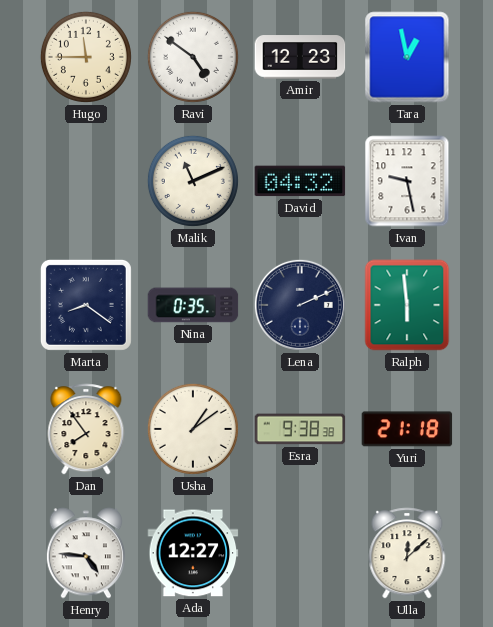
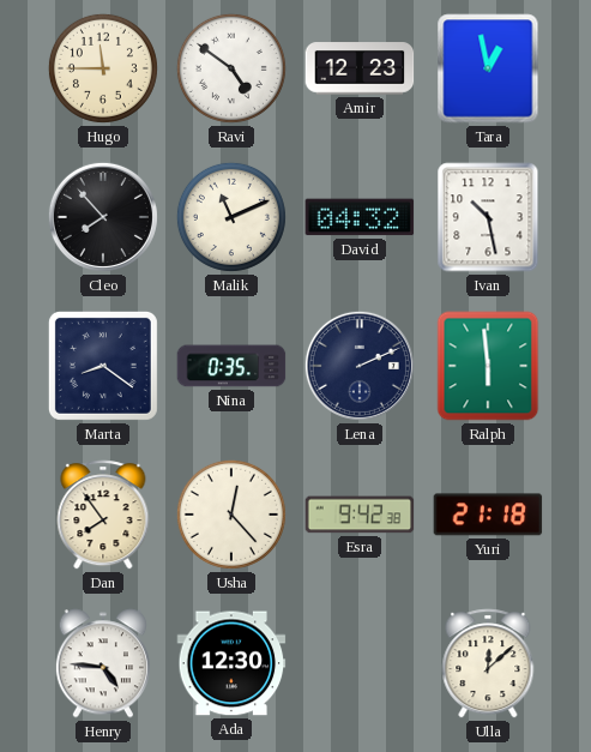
Cleo: none -> 7:53 (103, 217)
Ivan: 9:28 -> 10:28 (488, 217)
Usha: 1:09 -> 12:23 (231, 515)
Esra: 9:38 -> 9:42 (360, 515)
Ada: 12:27 -> 12:30 (231, 663)
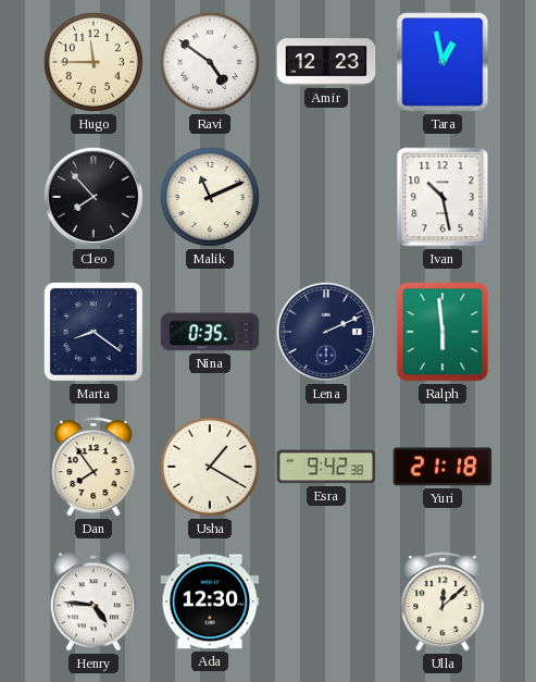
David: 04:32 -> none (360, 217)
Usha: 12:23 -> 1:20 (210, 467)
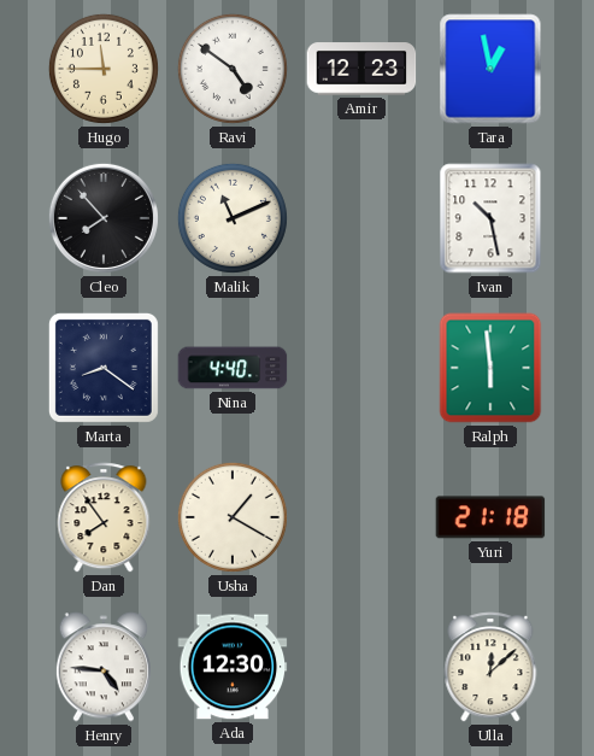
Nina: 0:35 -> 4:40 (233, 368)
Lena: 2:11 -> none (326, 332)
Esra: 9:42 -> none (326, 467)
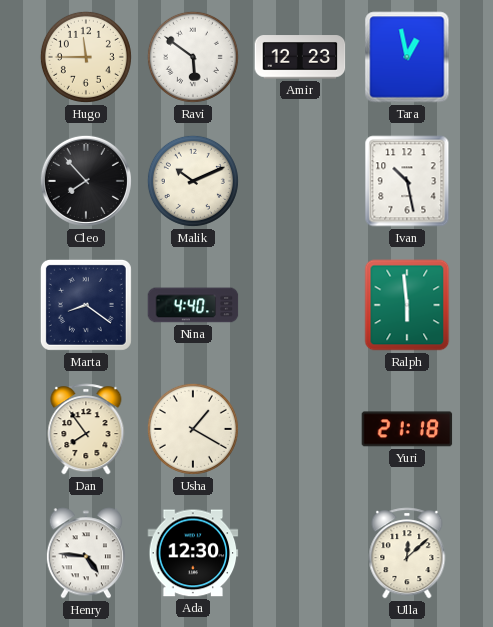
Ravi: 4:51 -> 5:51 (193, 57)
Malik: 11:11 -> 10:11 (193, 181)
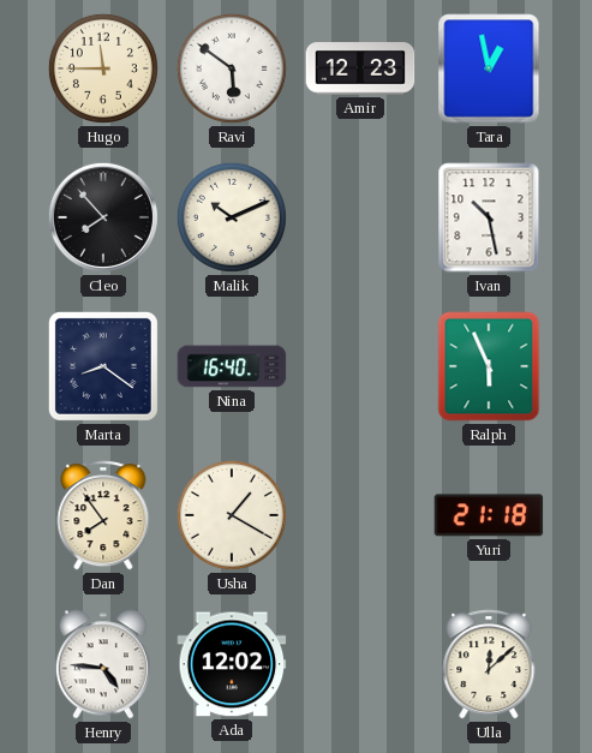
Nina: 4:40 -> 16:40 (232, 366)
Ralph: 5:59 -> 5:56 (489, 366)
Ada: 12:30 -> 12:02 (232, 664)
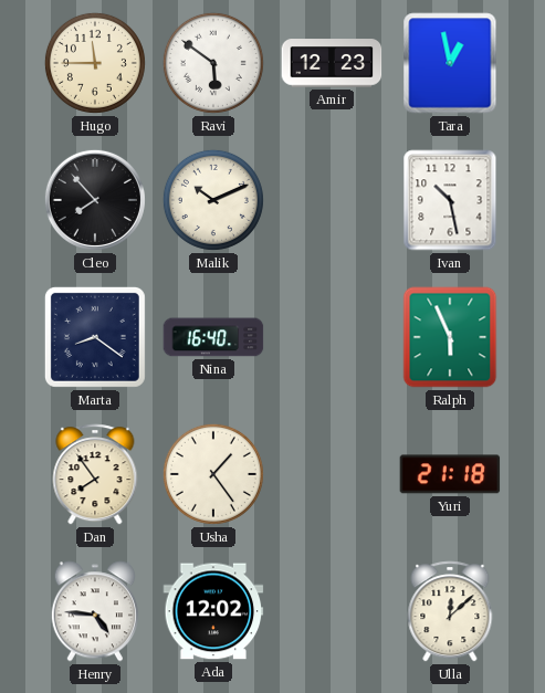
Usha: 1:20 -> 1:24 (213, 474)
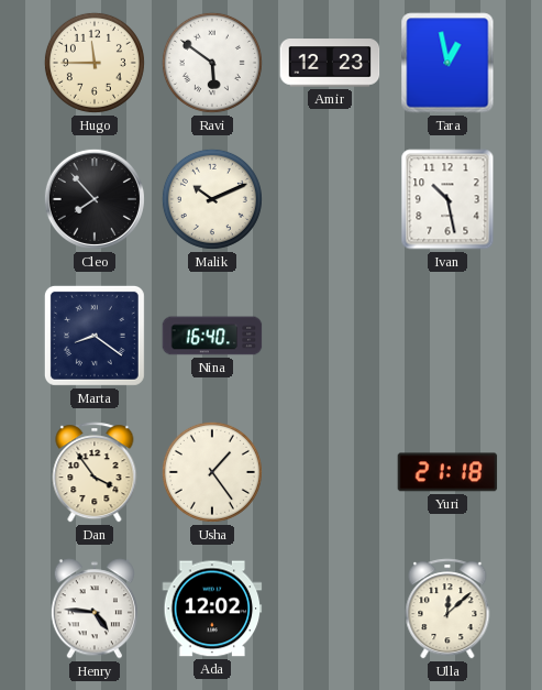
Ralph: 5:56 -> none (450, 337)
Dan: 7:54 -> 3:54 (95, 472)
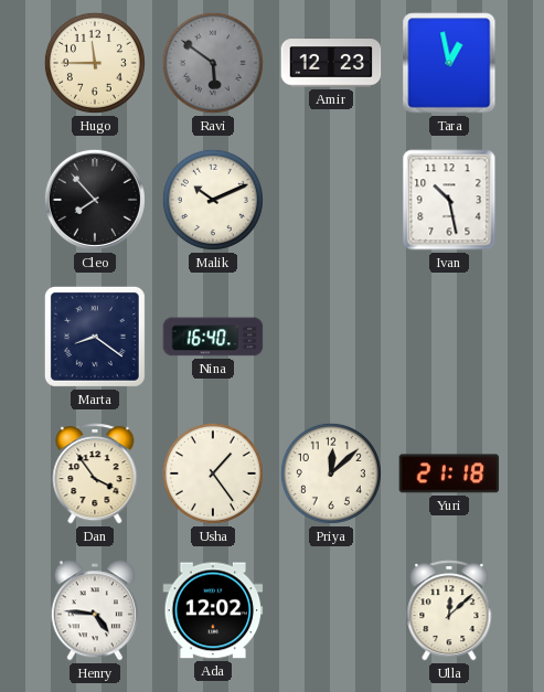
Ravi dial: white -> grey (213, 63)
Priya: none -> 12:08 (331, 473)
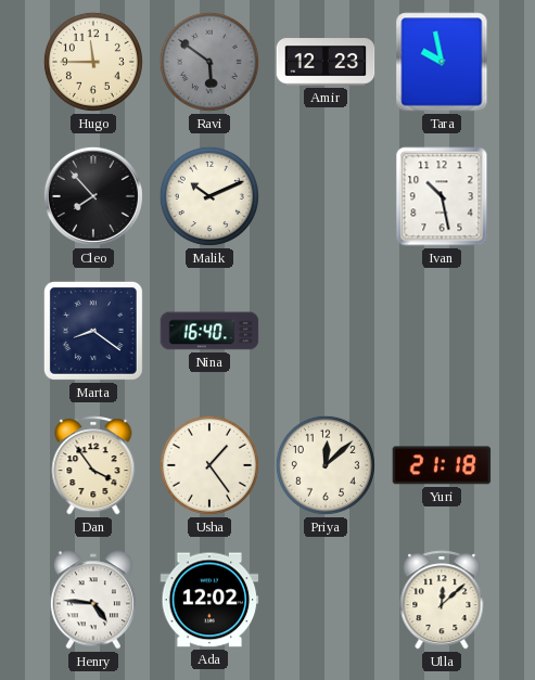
Tara: 12:58 -> 9:58 (442, 62)
